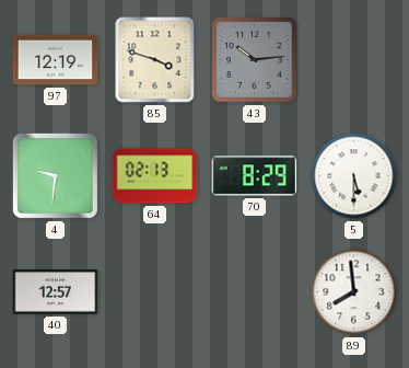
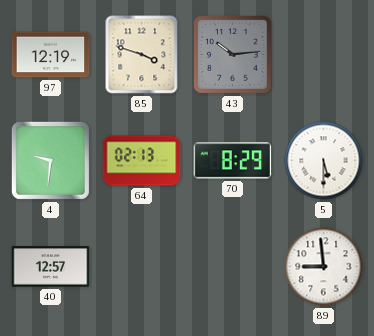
89: 7:59 -> 8:59 (324, 267)
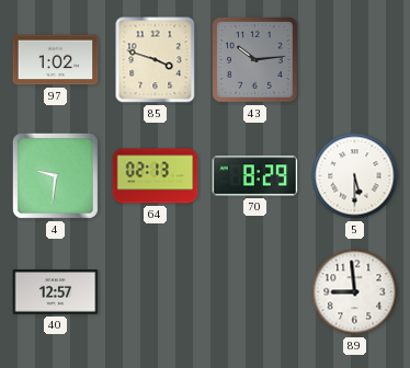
97: 12:19 -> 1:02 (56, 60)
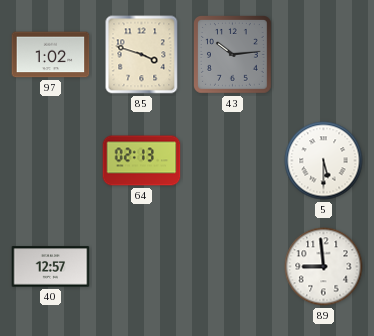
4: 9:31 -> none (55, 175)
70: 8:29 -> none (255, 176)
